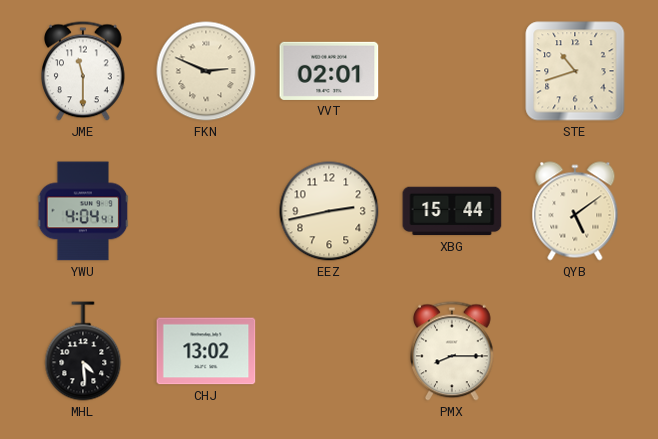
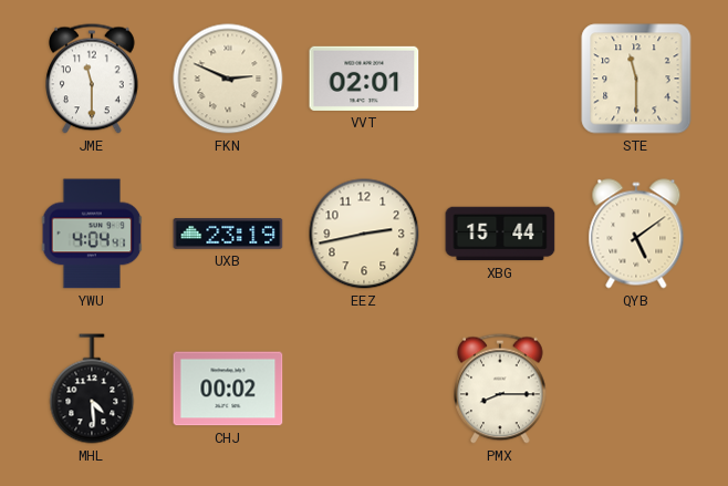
STE: 10:42 -> 11:30 (636, 79)
UXB: none -> 23:19 (228, 234)
CHJ: 13:02 -> 00:02 (228, 389)
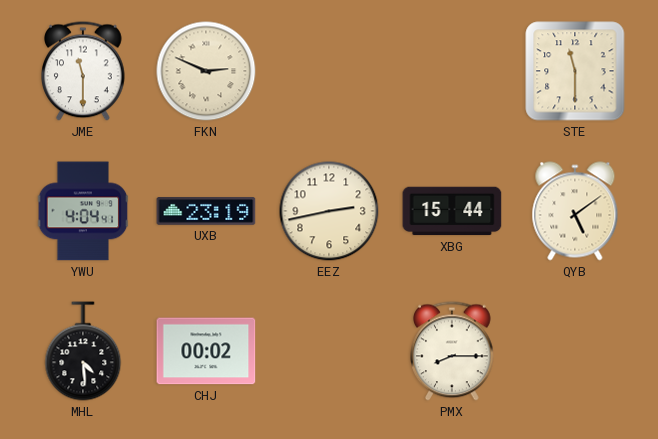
VVT: 02:01 -> none (364, 79)
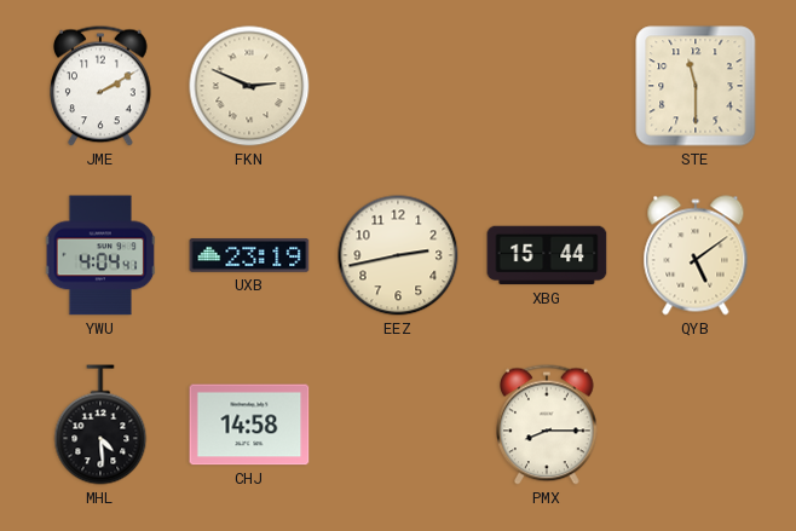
JME: 11:30 -> 2:10 (102, 86)
CHJ: 00:02 -> 14:58 (249, 425)
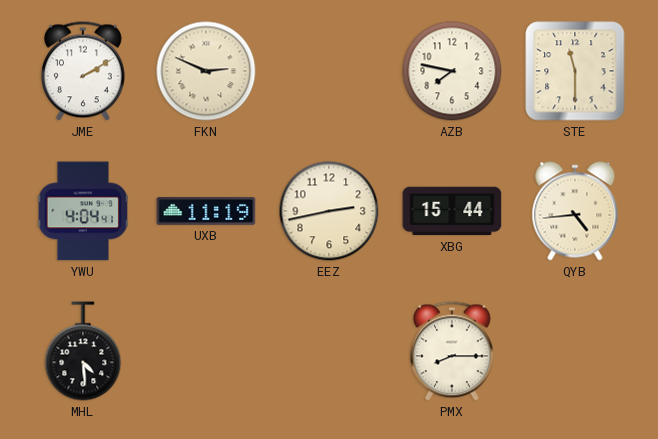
AZB: none -> 7:47 (452, 71)
UXB: 23:19 -> 11:19 (206, 211)
QYB: 5:09 -> 4:44 (575, 211)
CHJ: 14:58 -> none (249, 425)
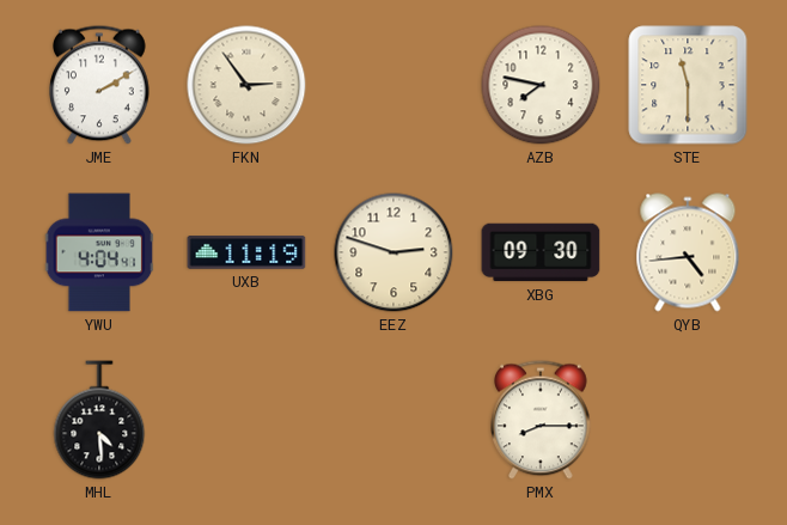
FKN: 2:49 -> 2:54 (246, 85)
EEZ: 2:43 -> 2:48 (393, 252)
XBG: 15:44 -> 09:30 (541, 252)
